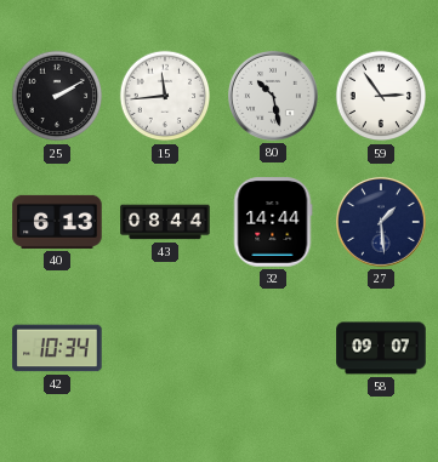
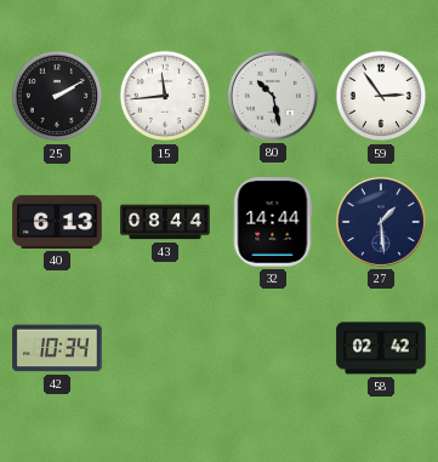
58: 09:07 -> 02:42 (381, 348)
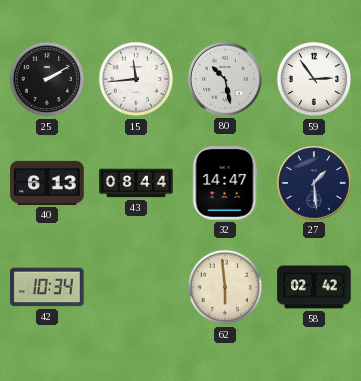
32: 14:44 -> 14:47 (225, 183)
62: none -> 5:59 (225, 287)
